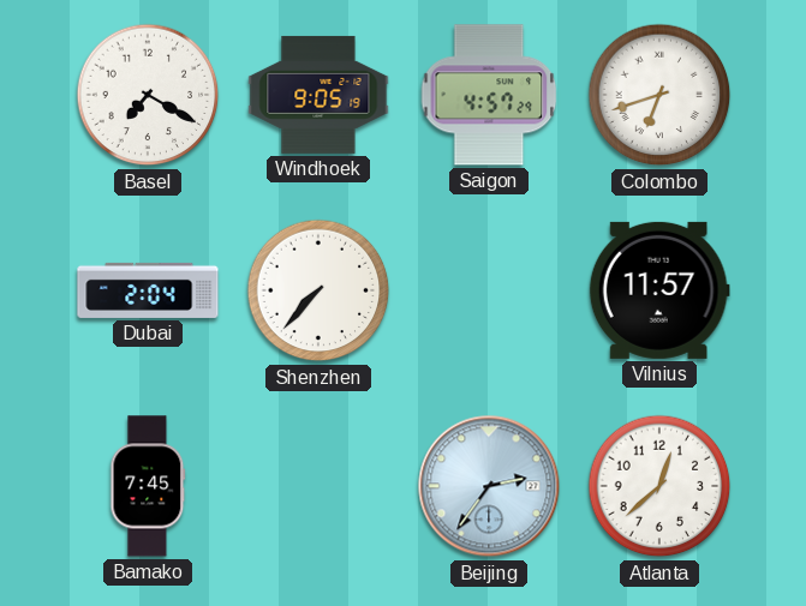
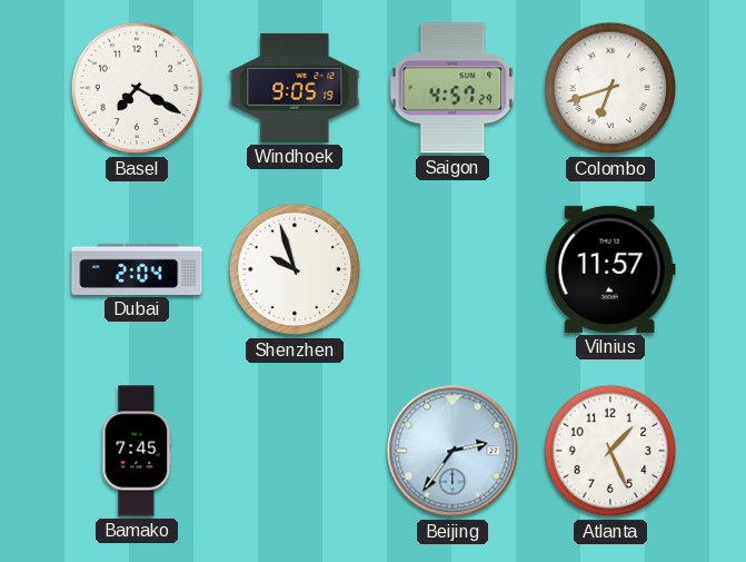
Shenzhen: 7:37 -> 9:57 (295, 269)
Atlanta: 12:38 -> 1:26 (610, 451)
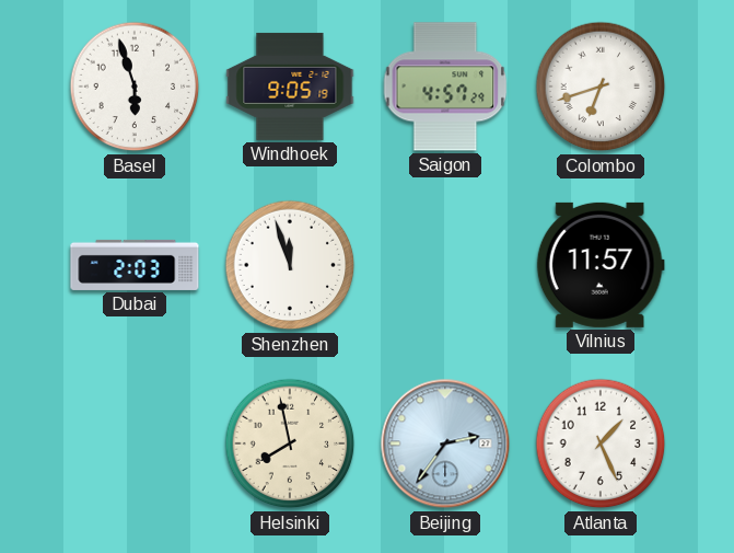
Basel: 7:20 -> 5:57 (135, 87)
Dubai: 2:04 -> 2:03 (135, 265)
Shenzhen: 9:57 -> 11:57 (290, 265)
Bamako: 7:45 -> none (137, 451)
Helsinki: none -> 7:58 (290, 443)
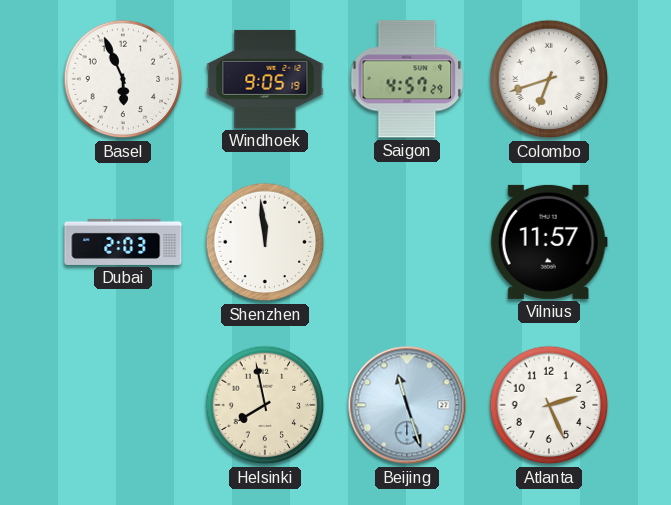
Basel: 5:57 -> 5:56 (123, 79)
Shenzhen: 11:57 -> 11:59 (265, 242)
Beijing: 2:36 -> 11:27 (407, 405)
Atlanta: 1:26 -> 2:26 (549, 405)
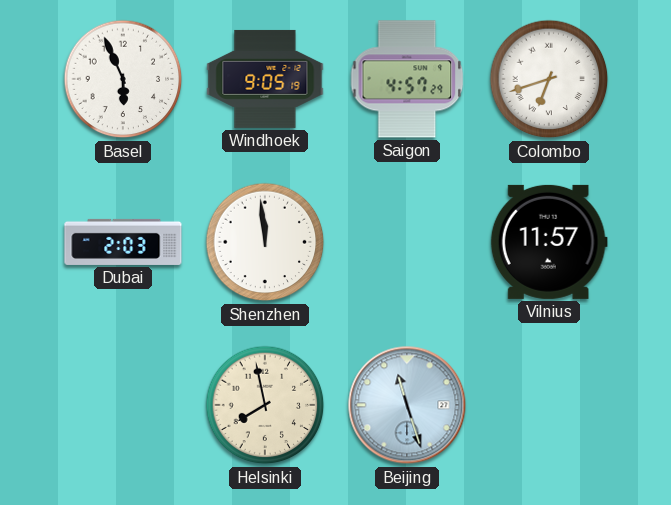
Atlanta: 2:26 -> none (549, 405)
